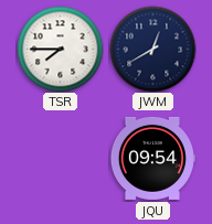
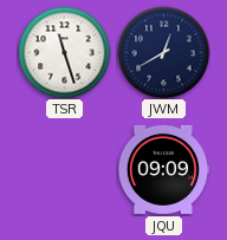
TSR: 7:45 -> 11:27 (64, 52)
JQU: 09:54 -> 09:09 (163, 169)
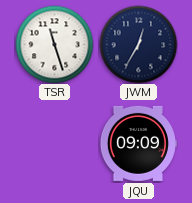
JWM: 12:40 -> 12:35 (138, 44)
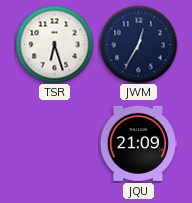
TSR: 11:27 -> 6:27 (54, 44)
JQU: 09:09 -> 21:09 (138, 143)
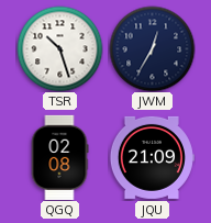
TSR: 6:27 -> 10:27 (59, 48)
QGQ: none -> 02:08 (59, 157)
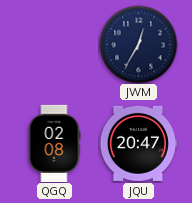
TSR: 10:27 -> none (59, 48)
JQU: 21:09 -> 20:47 (138, 143)
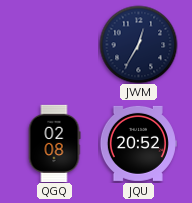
JQU: 20:47 -> 20:52 (138, 143)
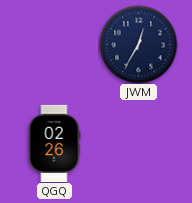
QGQ: 02:08 -> 02:26 (54, 143)
JQU: 20:52 -> none (138, 143)
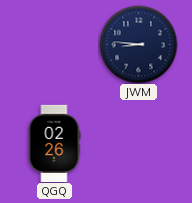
JWM: 12:35 -> 8:46 (138, 44)
